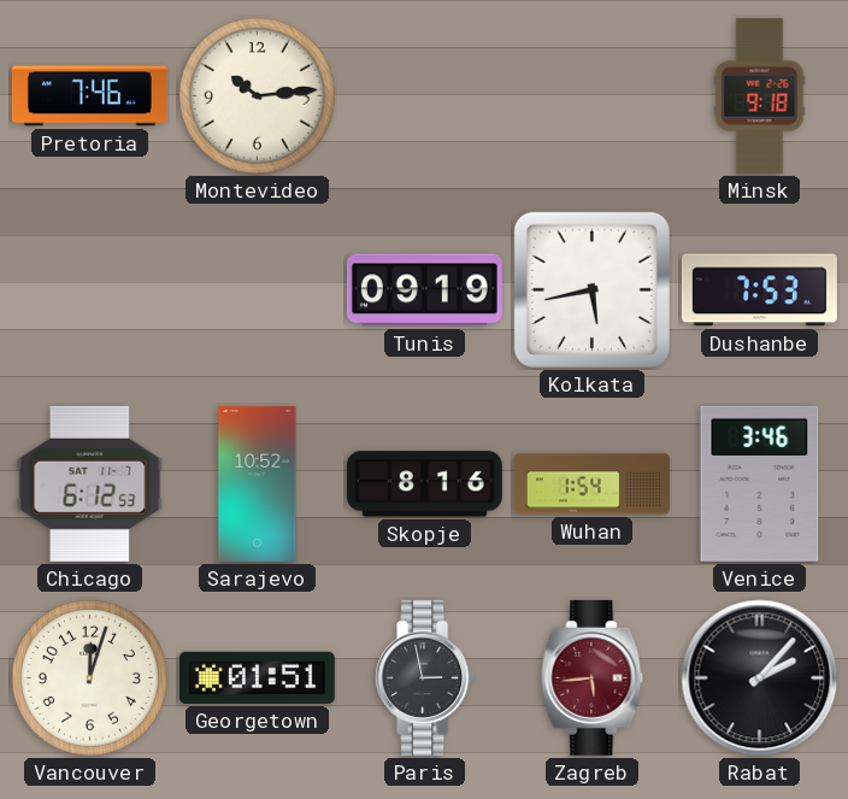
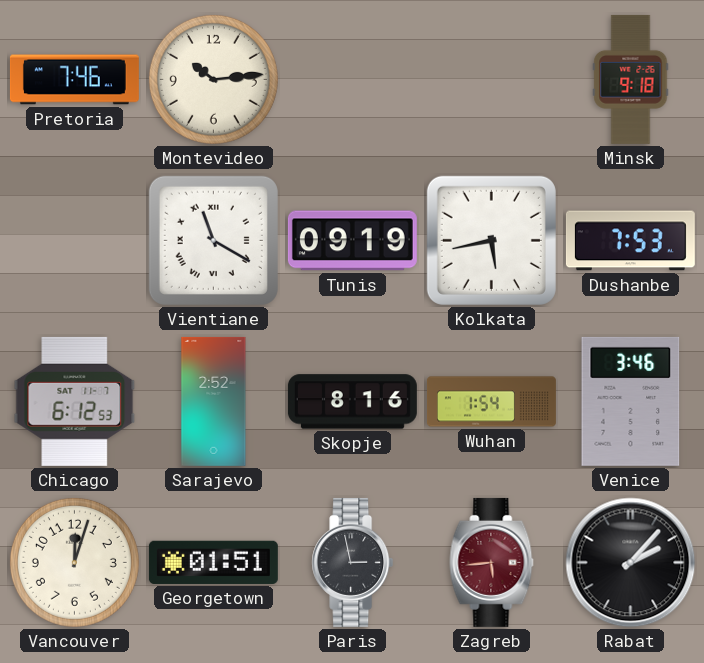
Vientiane: none -> 11:20 (213, 240)
Sarajevo: 10:52 -> 2:52 (214, 401)
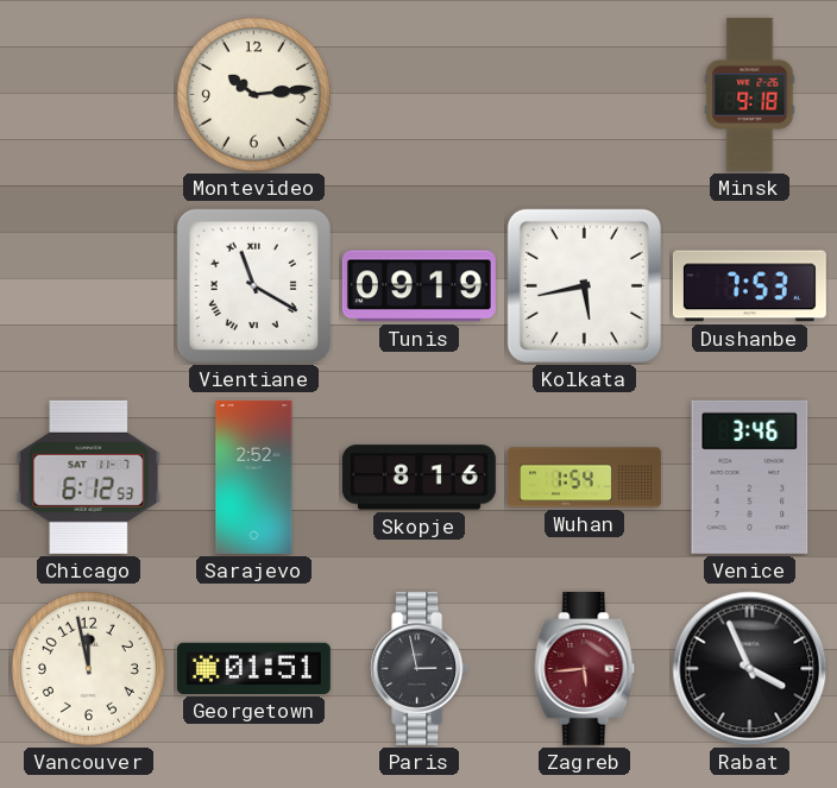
Pretoria: 7:46 -> none (74, 80)
Vancouver: 12:03 -> 11:58 (88, 668)
Rabat: 2:07 -> 3:56 (750, 669)
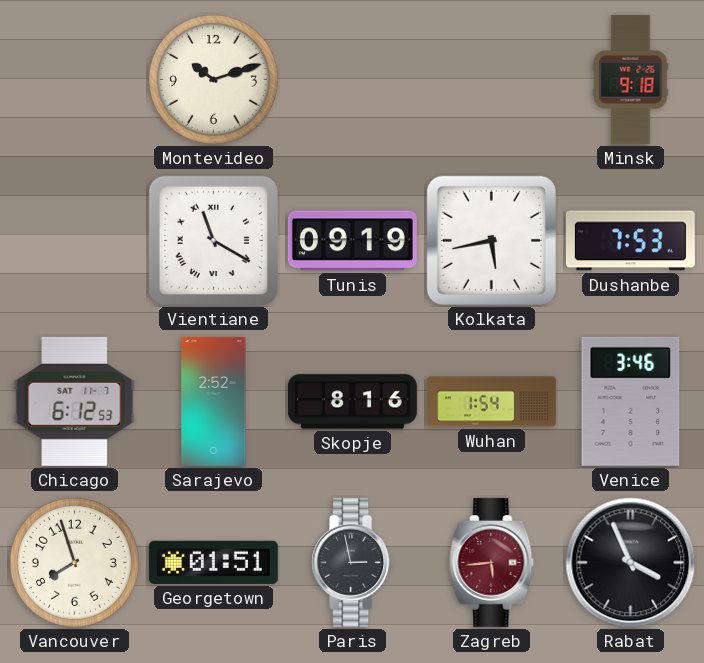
Montevideo: 10:14 -> 10:12 (213, 79)
Vancouver: 11:58 -> 7:57 (74, 562)
